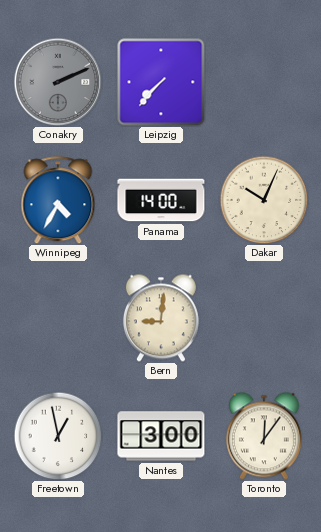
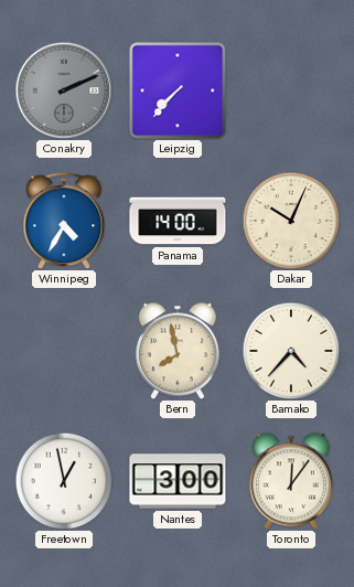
Bern: 9:01 -> 7:58 (178, 351)
Bamako: none -> 4:37 (291, 351)
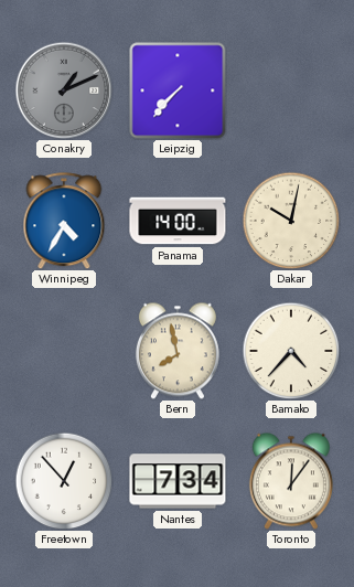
Conakry: 2:11 -> 1:11 (64, 90)
Dakar: 10:04 -> 10:02 (291, 221)
Freetown: 12:58 -> 12:53 (64, 481)
Nantes: 3:00 -> 7:34 (178, 481)
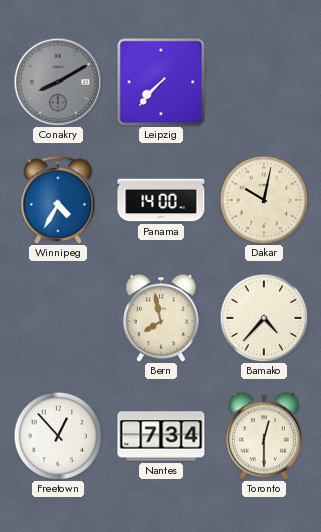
Conakry: 1:11 -> 8:10 (58, 82)
Toronto: 12:06 -> 12:30 (264, 436)
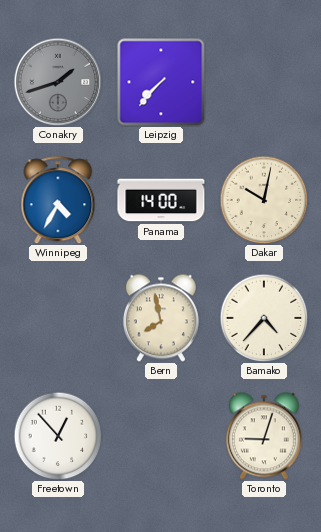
Conakry: 8:10 -> 1:42 (58, 82)
Nantes: 7:34 -> none (161, 436)
Toronto: 12:30 -> 9:03 (264, 436)
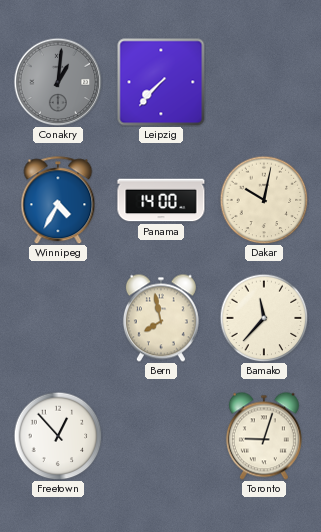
Conakry: 1:42 -> 1:01 (58, 82)
Bamako: 4:37 -> 11:37 (264, 318)
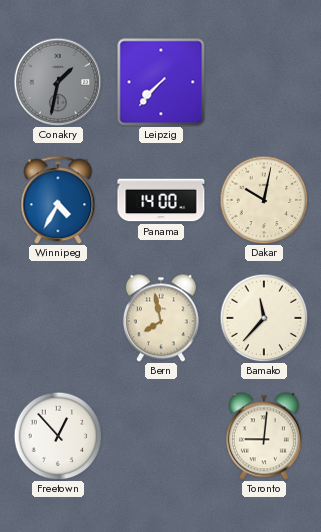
Conakry: 1:01 -> 1:32 (58, 82)
Toronto: 9:03 -> 9:01 (264, 436)
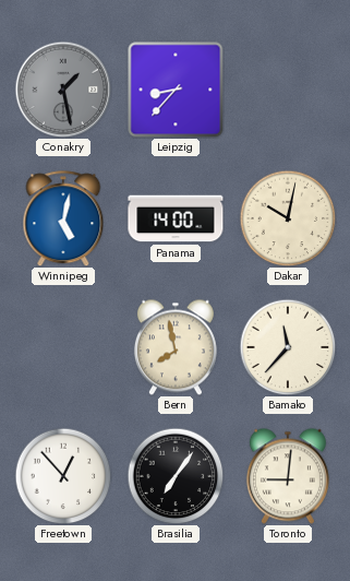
Conakry: 1:32 -> 1:28 (63, 90)
Leipzig: 7:37 -> 8:37 (176, 90)
Winnipeg: 4:35 -> 5:02 (63, 218)
Brasilia: none -> 7:06 (176, 476)
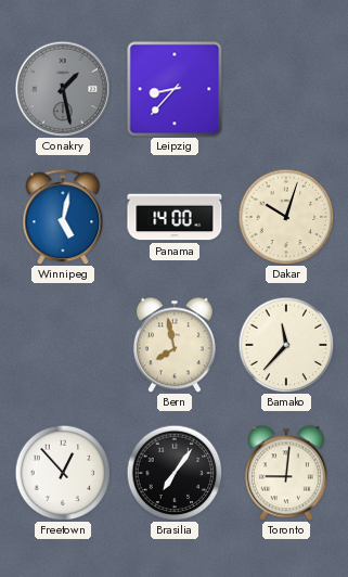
Dakar: 10:02 -> 10:03 (286, 217)
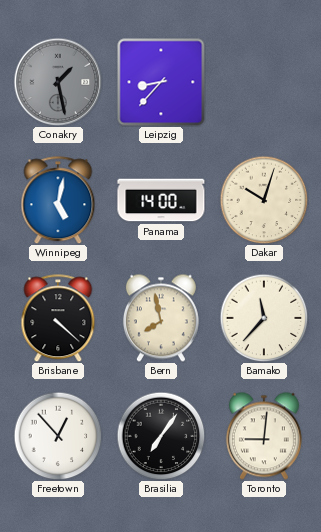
Brisbane: none -> 4:22 (58, 318)
